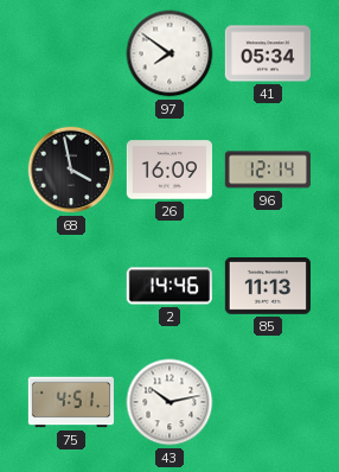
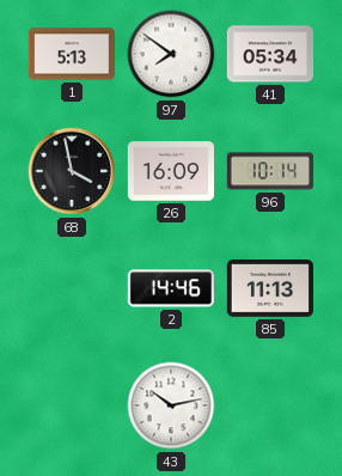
1: none -> 5:13 (71, 54)
96: 12:14 -> 10:14 (270, 171)
75: 4:51 -> none (70, 402)
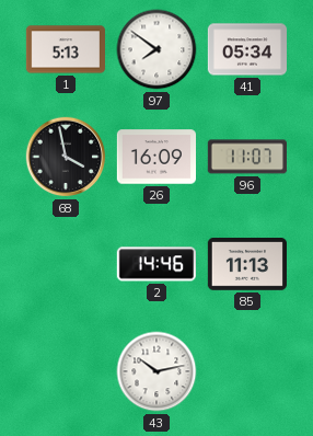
96: 10:14 -> 11:07 (247, 157)
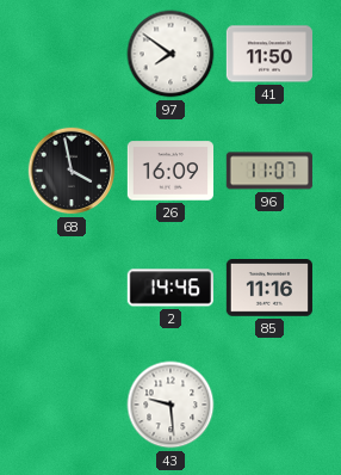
1: 5:13 -> none (65, 49)
41: 05:34 -> 11:50 (268, 54)
85: 11:13 -> 11:16 (268, 289)
43: 10:13 -> 9:29 (170, 405)
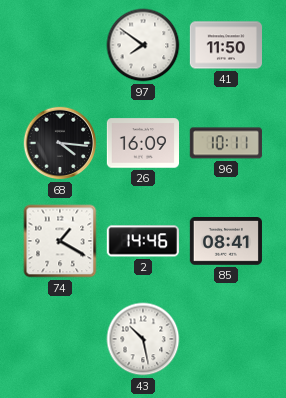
68: 3:58 -> 4:16 (60, 143)
96: 11:07 -> 10:11 (226, 143)
74: none -> 1:20 (60, 241)
85: 11:16 -> 08:41 (225, 242)
43: 9:29 -> 10:28 (143, 339)
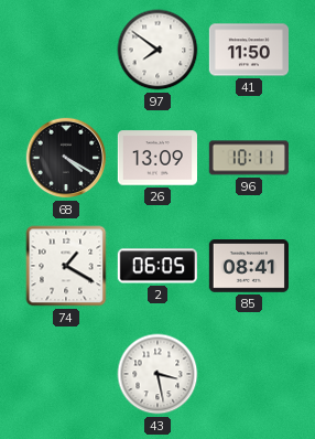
68: 4:16 -> 4:20 (66, 158)
26: 16:09 -> 13:09 (156, 158)
2: 14:46 -> 06:05 (157, 266)
43: 10:28 -> 3:28 (157, 374)
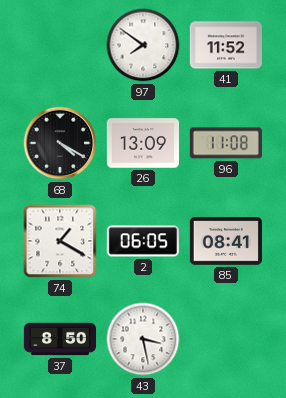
41: 11:50 -> 11:52 (225, 45)
96: 10:11 -> 11:08 (226, 143)
37: none -> 8:50 (59, 339)
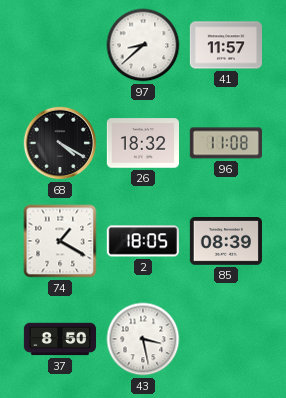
97: 7:51 -> 8:38 (143, 45)
41: 11:52 -> 11:57 (225, 45)
26: 13:09 -> 18:32 (142, 143)
2: 06:05 -> 18:05 (143, 241)
85: 08:41 -> 08:39 (225, 242)
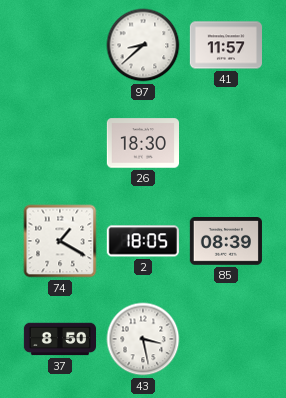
68: 4:20 -> none (60, 143)
26: 18:32 -> 18:30 (142, 143)
96: 11:08 -> none (226, 143)
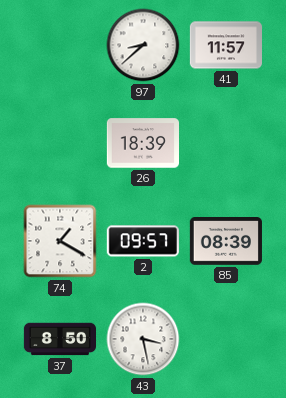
26: 18:30 -> 18:39 (142, 143)
2: 18:05 -> 09:57 (143, 241)
